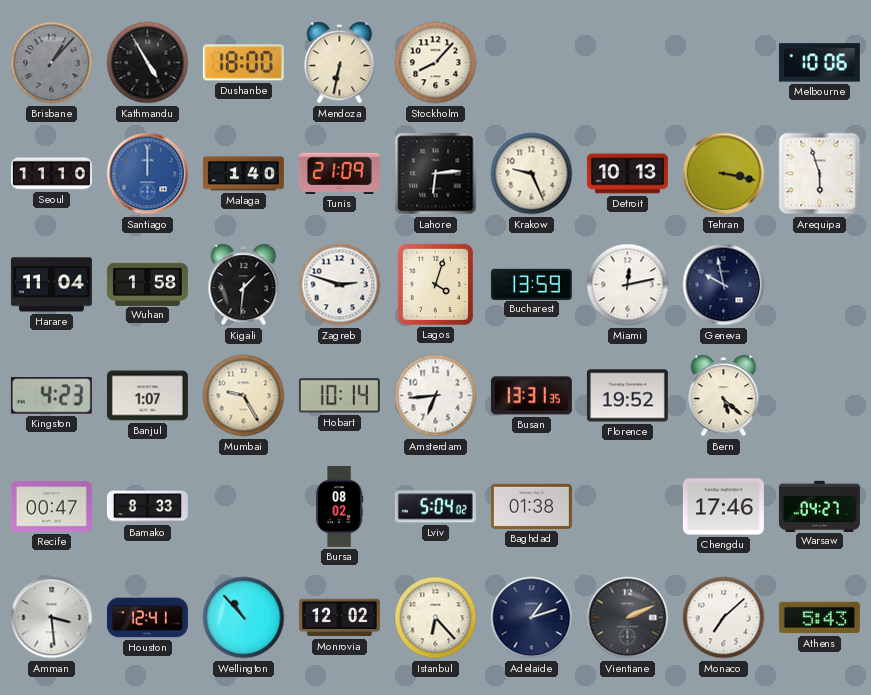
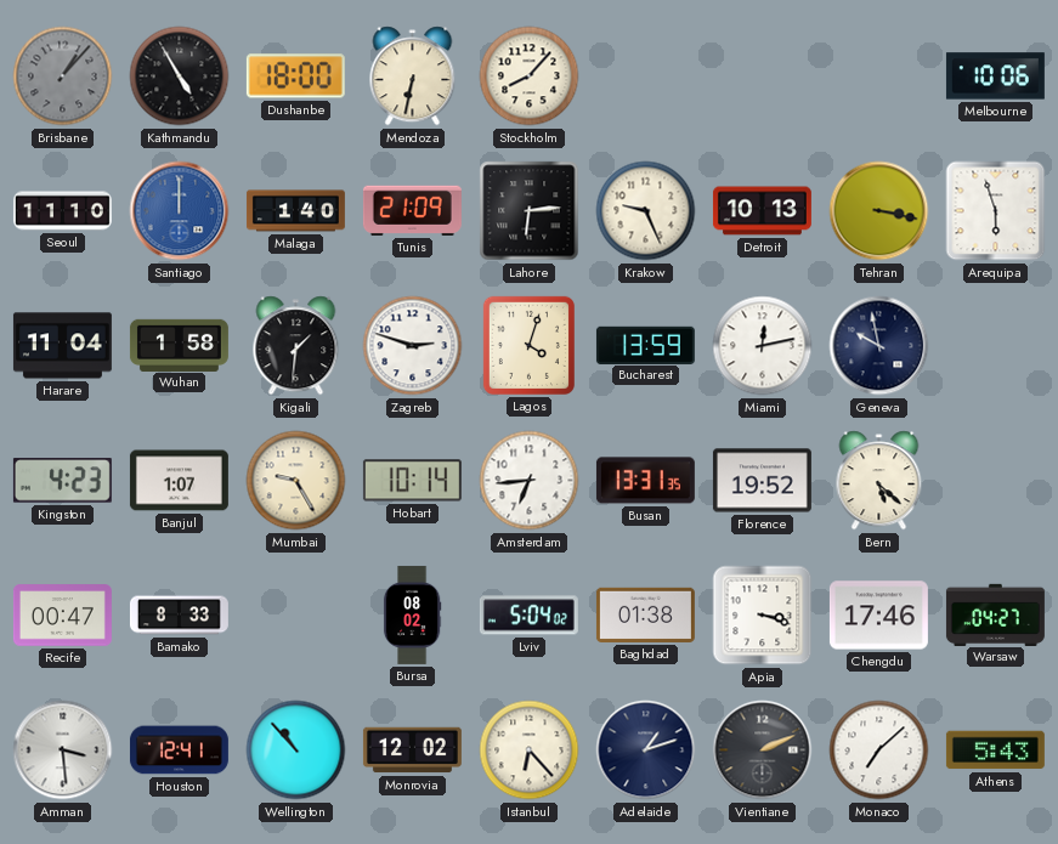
Apia: none -> 3:18 (763, 616)
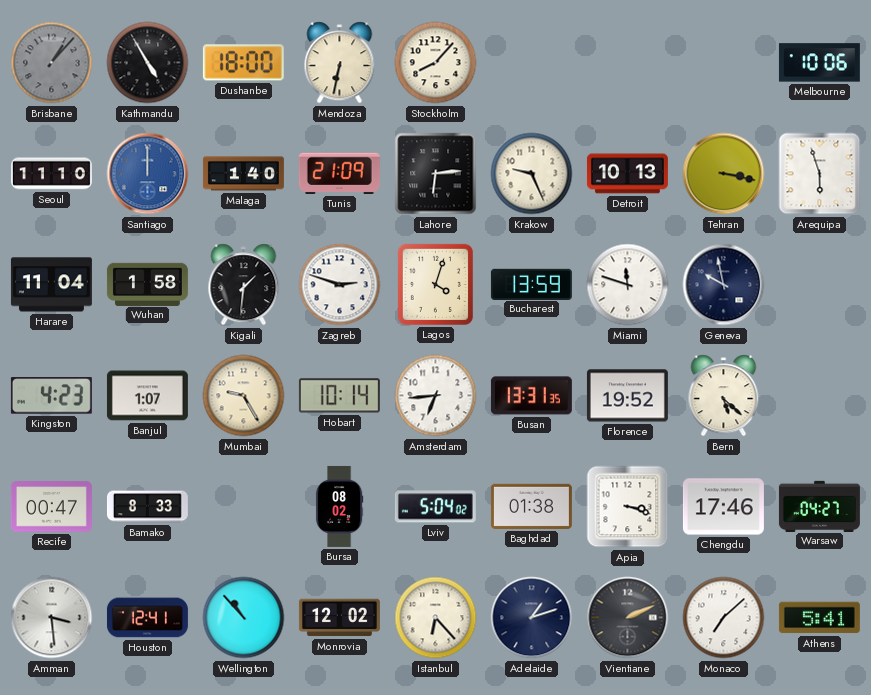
Miami: 12:13 -> 11:48 (628, 285)
Athens: 5:43 -> 5:41 (819, 618)
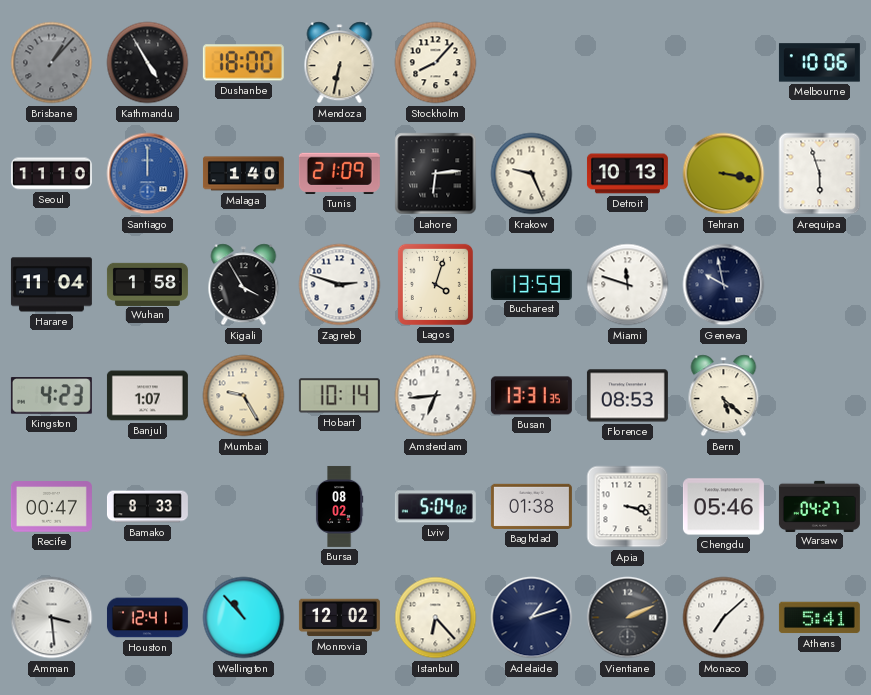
Kigali: 1:31 -> 3:55 (244, 285)
Florence: 19:52 -> 08:53 (627, 396)
Chengdu: 17:46 -> 05:46 (723, 507)
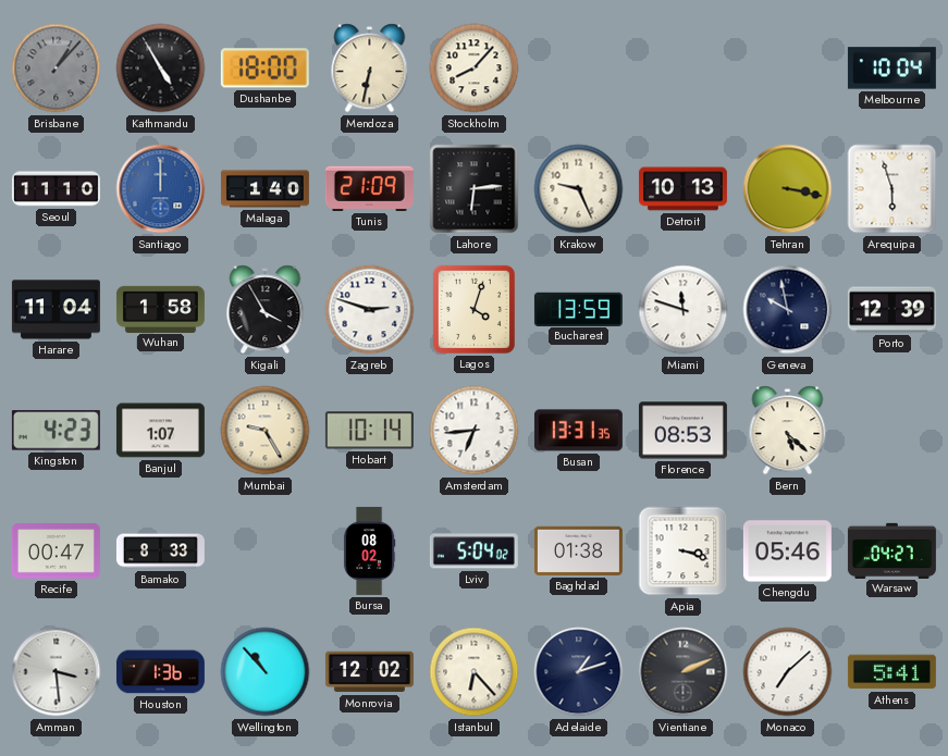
Melbourne: 10:06 -> 10:04 (891, 69)
Porto: none -> 12:39 (891, 310)
Houston: 12:41 -> 1:36 (160, 672)
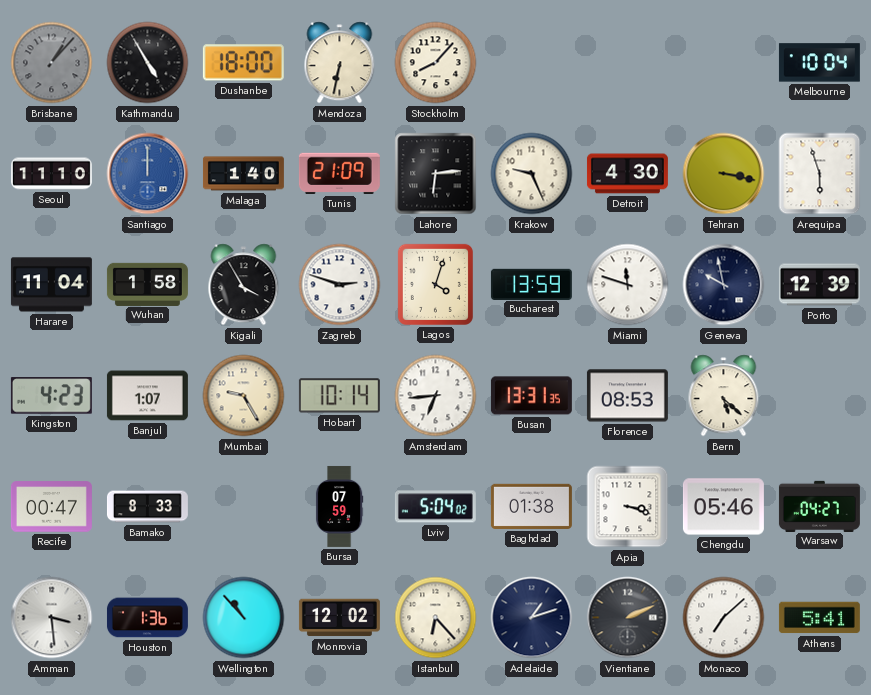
Detroit: 10:13 -> 4:30 (627, 174)
Bursa: 08:02 -> 07:59 (339, 506)
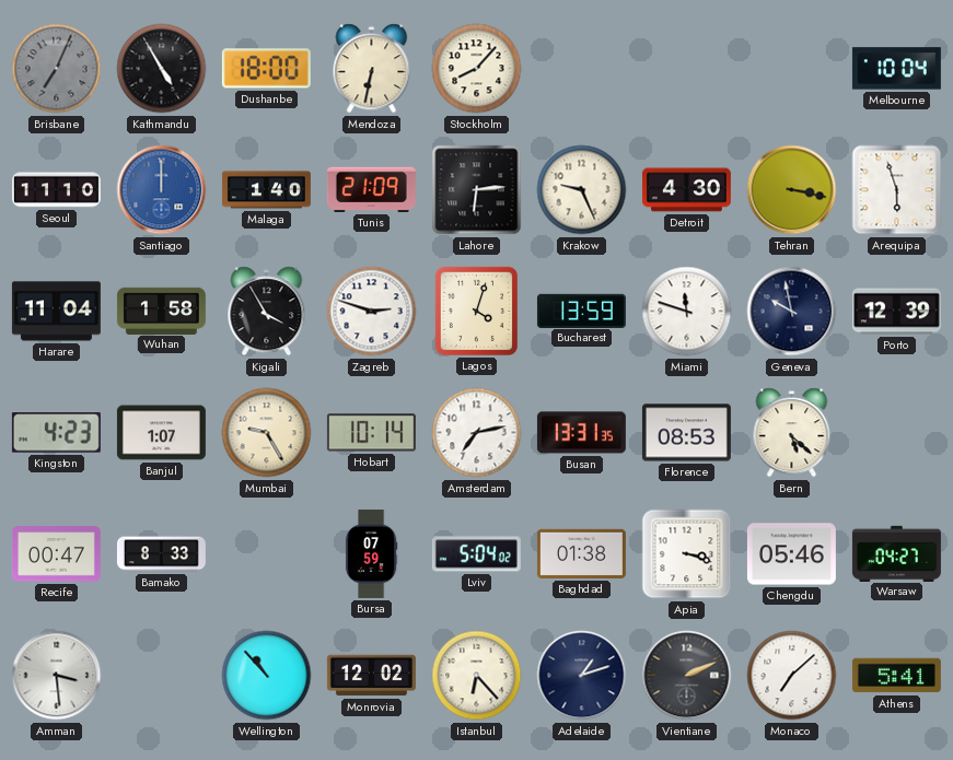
Brisbane: 1:07 -> 7:04 (57, 69)
Amsterdam: 6:44 -> 7:13 (477, 433)
Houston: 1:36 -> none (147, 618)
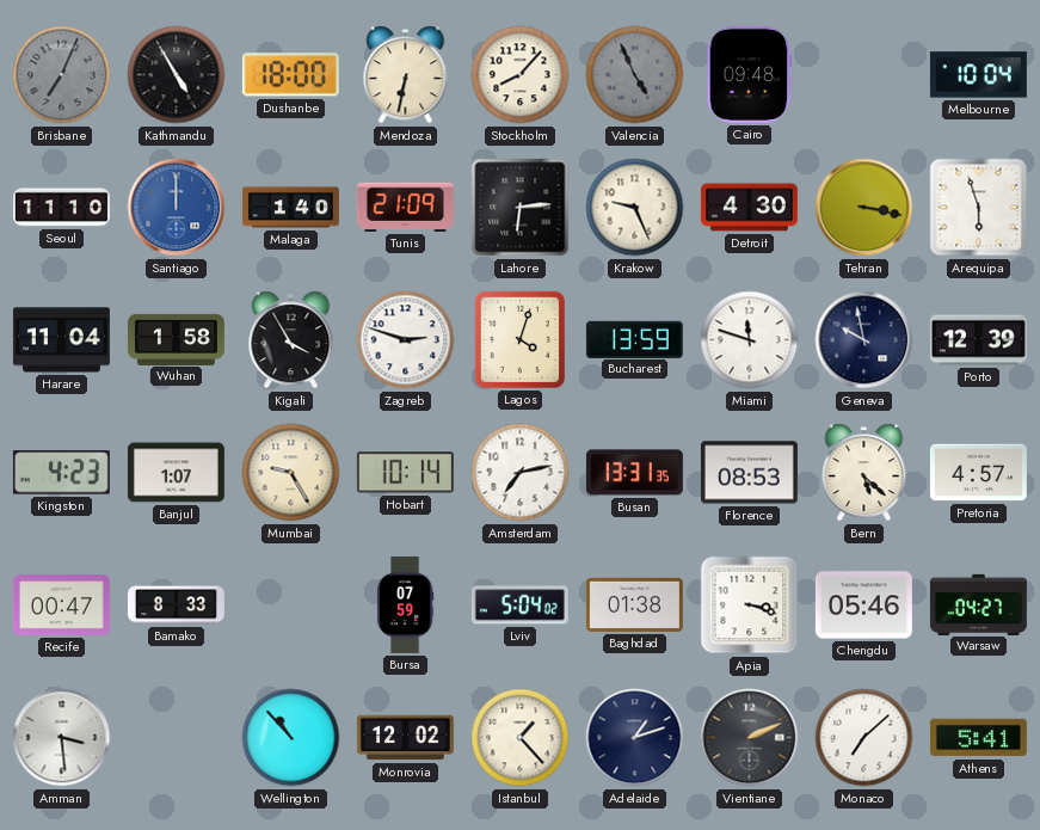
Valencia: none -> 4:56 (635, 75)
Cairo: none -> 09:48 (750, 74)
Pretoria: none -> 4:57 (978, 473)
Istanbul: 6:23 -> 1:23 (521, 738)
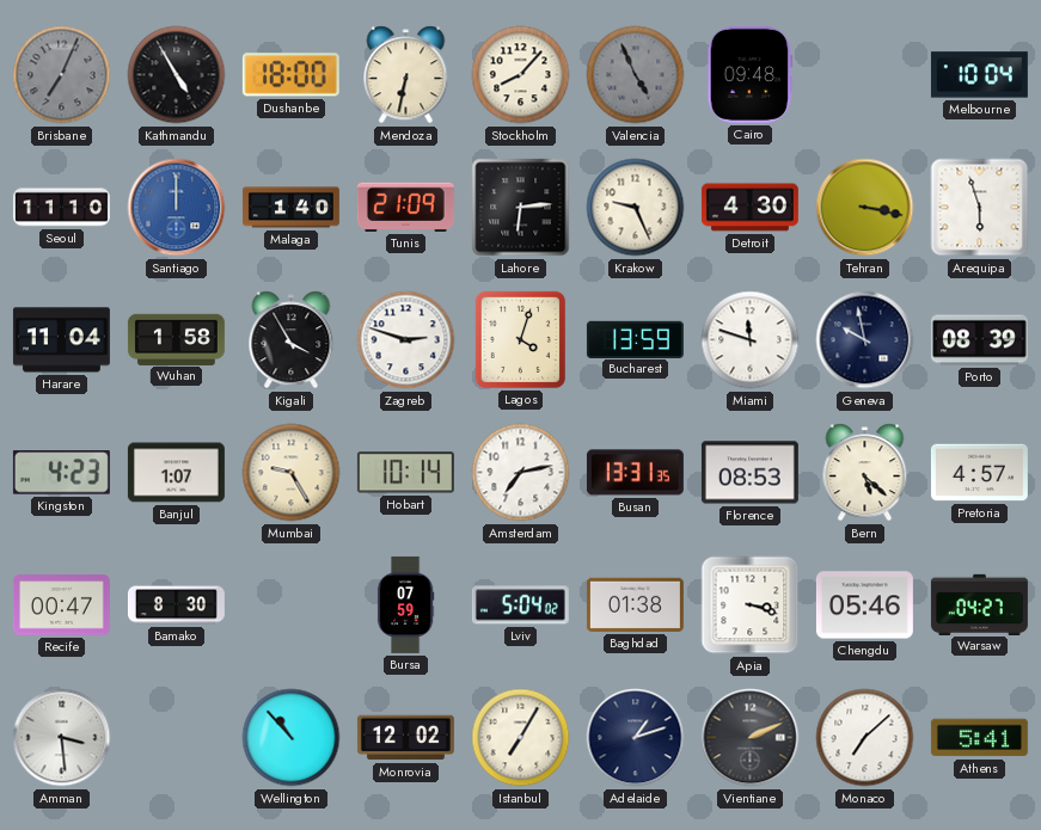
Porto: 12:39 -> 08:39 (979, 340)
Bamako: 8:33 -> 8:30 (176, 605)
Istanbul: 1:23 -> 7:05 (521, 738)
